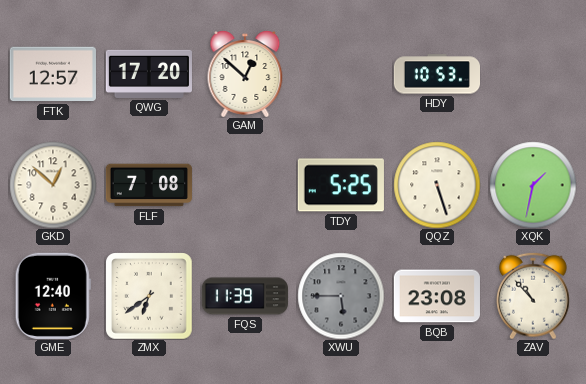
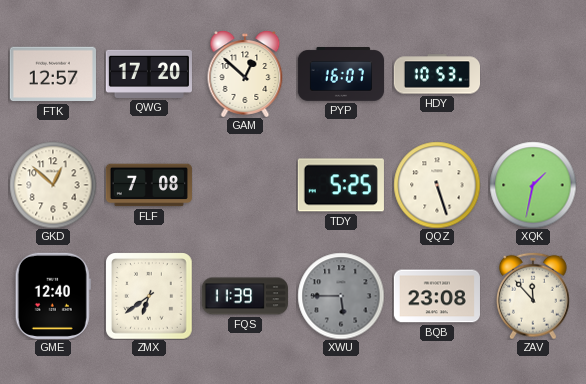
PYP: none -> 16:07 (340, 75)
ZAV: 10:53 -> 11:53 (534, 296)
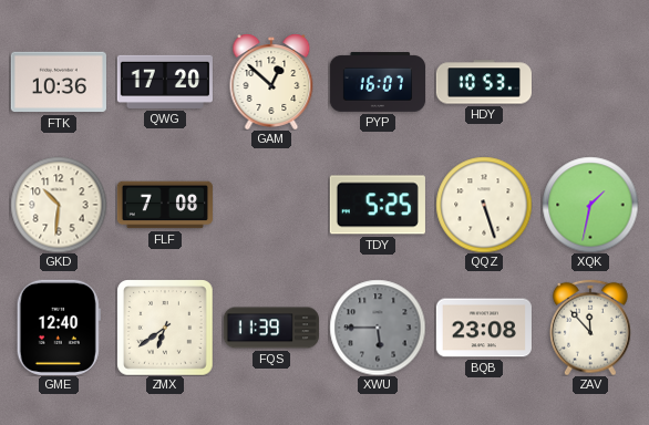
FTK: 12:57 -> 10:36 (59, 82)
GKD: 12:52 -> 10:31 (59, 205)
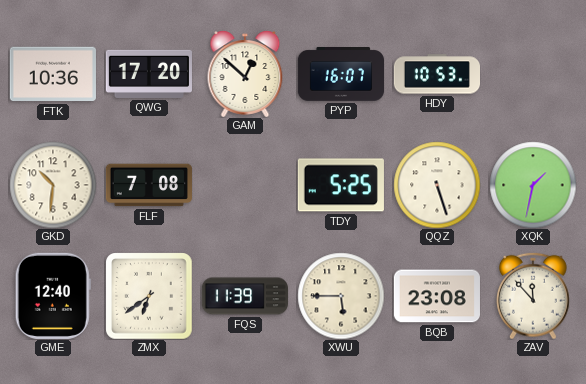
XWU dial: grey -> cream (341, 296)
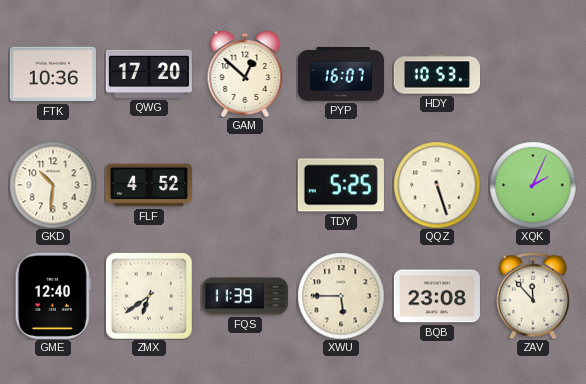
FLF: 7:08 -> 4:52 (149, 185)
XQK: 1:32 -> 2:04 (533, 185)
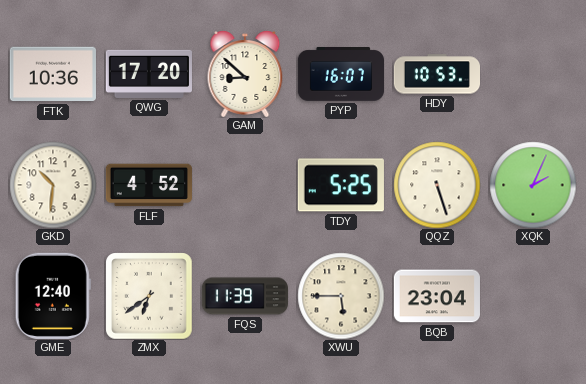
GAM: 12:52 -> 8:52 (245, 74)
BQB: 23:08 -> 23:04 (437, 296)
ZAV: 11:53 -> none (534, 296)
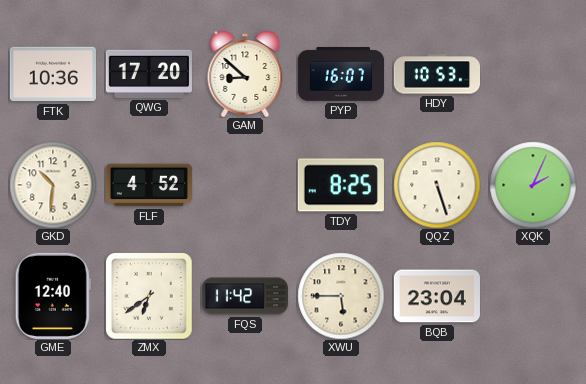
TDY: 5:25 -> 8:25 (341, 185)
FQS: 11:39 -> 11:42 (244, 296)
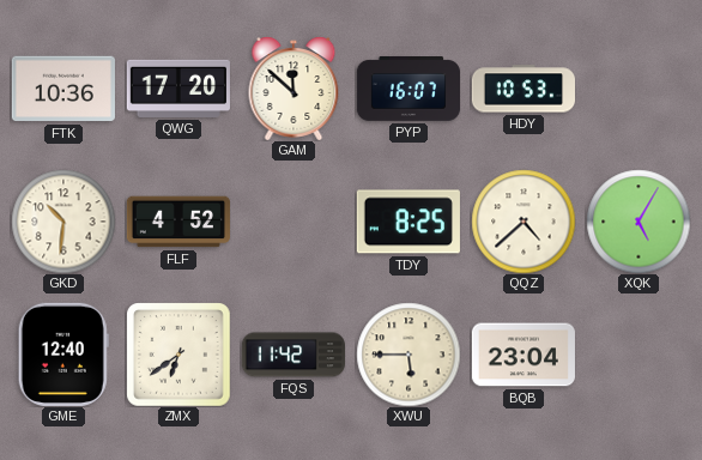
GAM: 8:52 -> 11:52 (293, 89)
QQZ: 5:27 -> 4:38 (524, 222)
XQK: 2:04 -> 5:05 (639, 222)
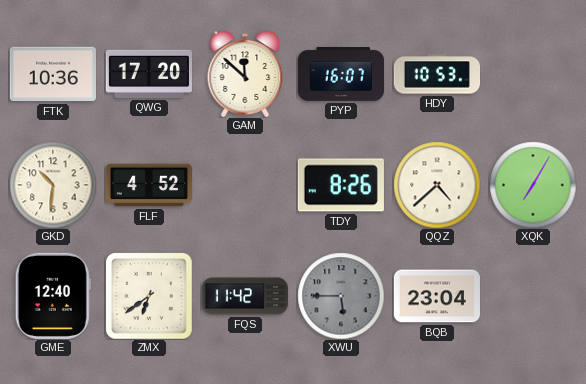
TDY: 8:25 -> 8:26 (341, 185)
XQK: 5:05 -> 7:05 (533, 185)
XWU dial: cream -> grey (341, 296)
